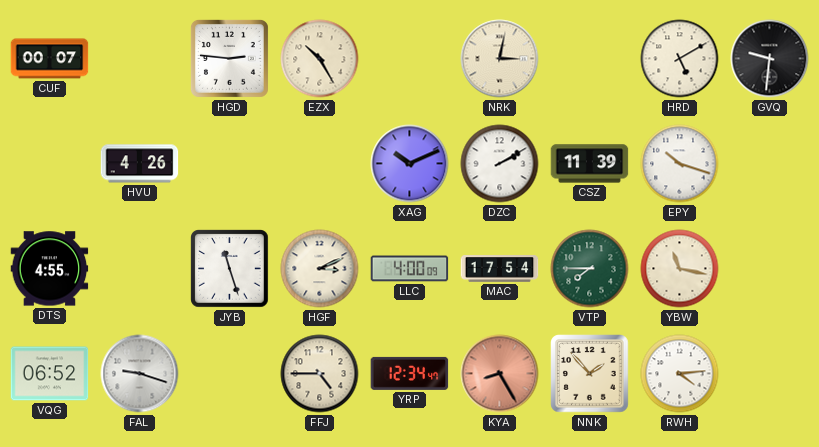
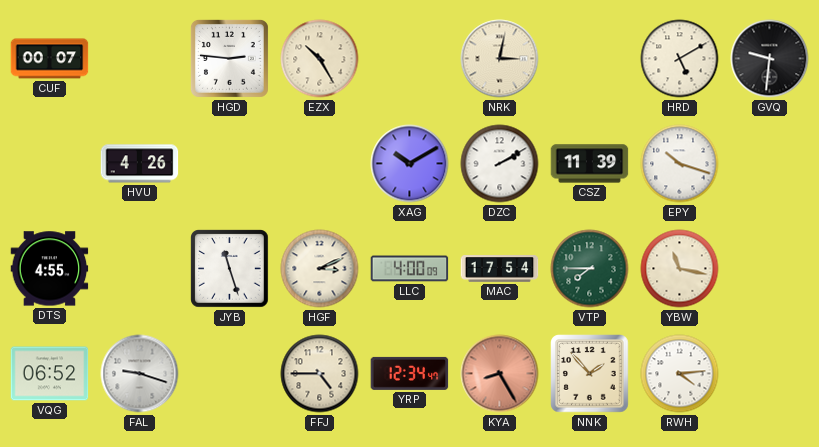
XAG: 10:11 -> 10:10 (410, 164)
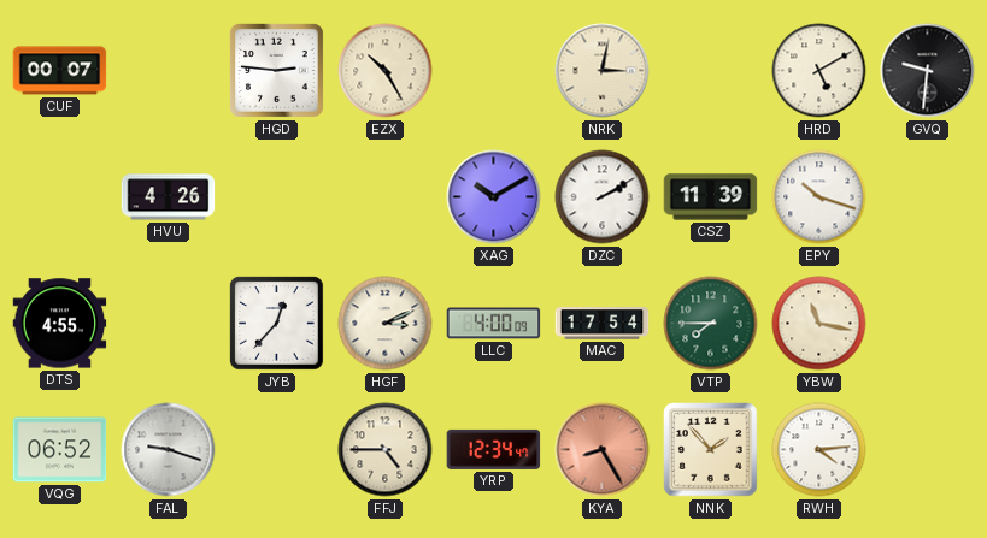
JYB: 11:27 -> 12:37 (277, 324)
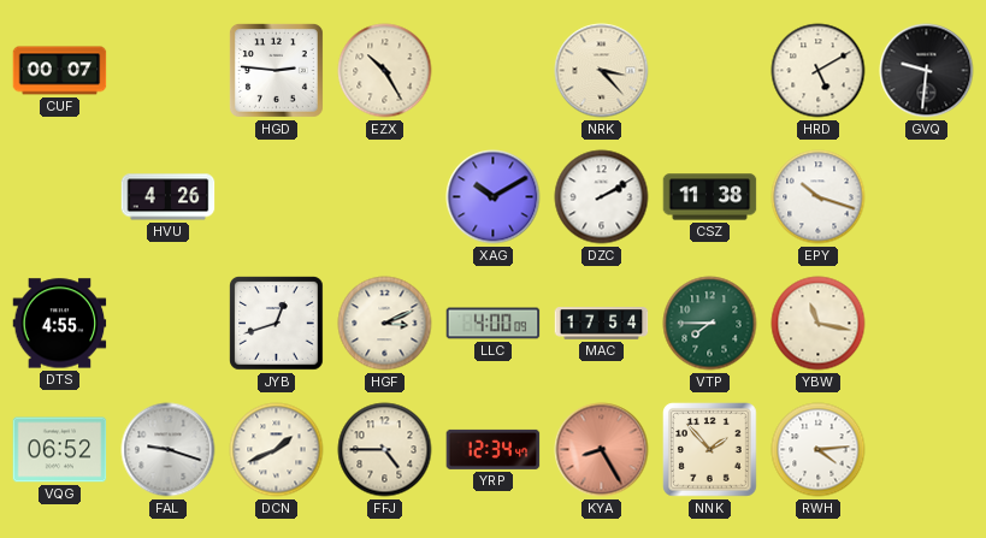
NRK: 3:02 -> 3:23 (602, 71)
CSZ: 11:39 -> 11:38 (710, 197)
JYB: 12:37 -> 12:42 (277, 324)
DCN: none -> 1:41 (277, 450)
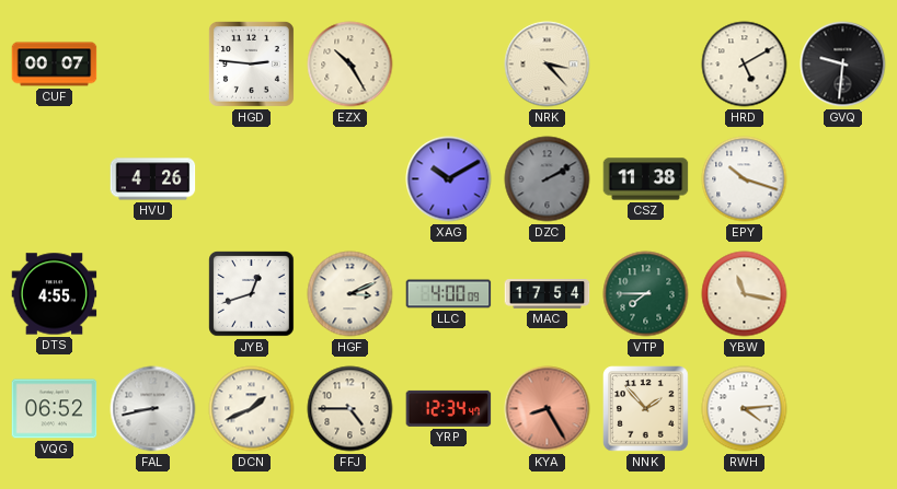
DZC dial: white -> grey (548, 179)
FAL: 9:18 -> 8:43 (153, 409)
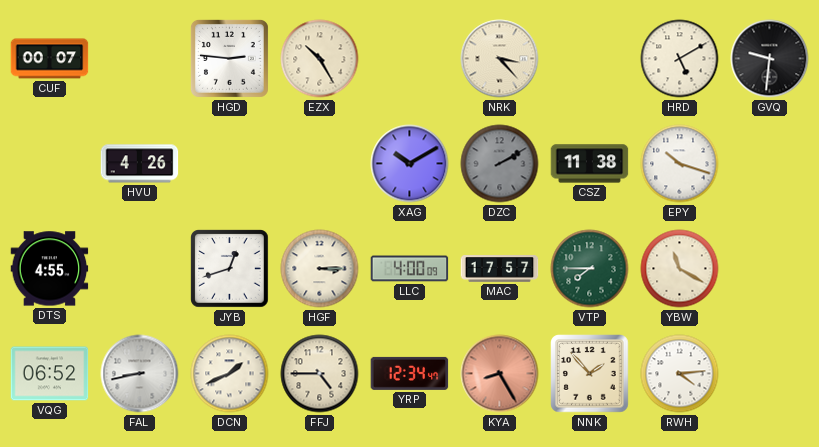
HGF: 3:11 -> 3:15 (320, 269)
MAC: 17:54 -> 17:57 (500, 269)
YBW: 11:17 -> 11:20 (680, 269)
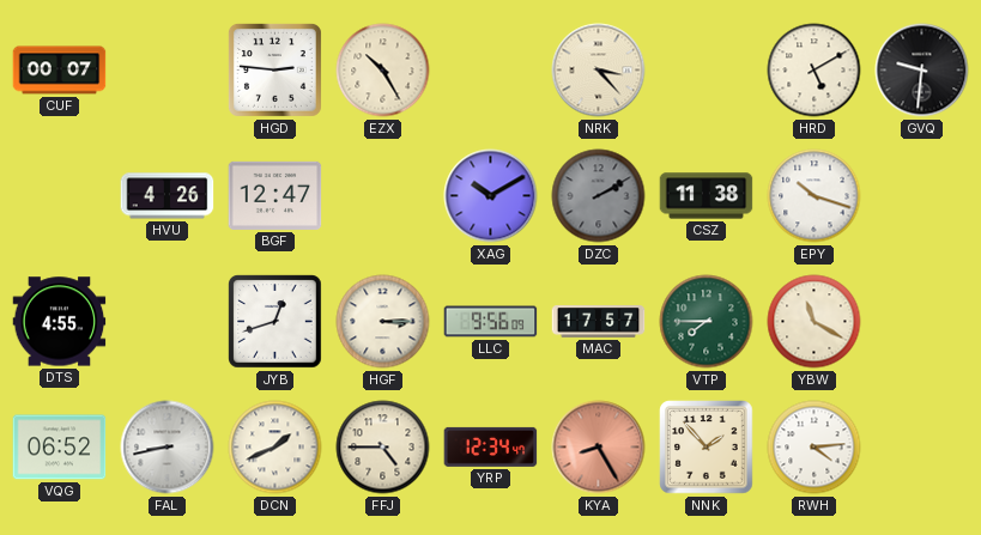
BGF: none -> 12:47 (275, 195)
LLC: 4:00 -> 9:56 (491, 322)
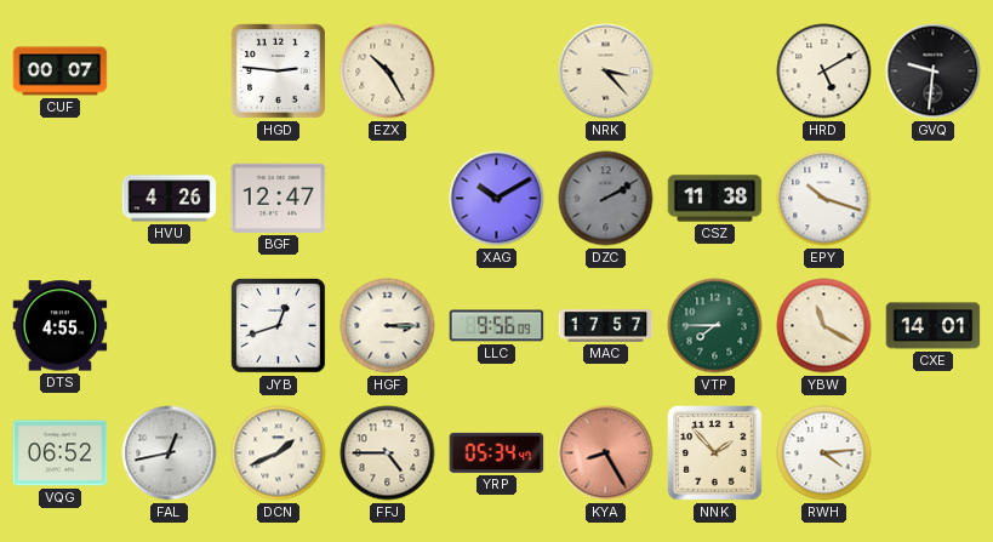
CXE: none -> 14:01 (934, 326)
FAL: 8:43 -> 12:43 (170, 453)
YRP: 12:34 -> 05:34 (497, 452)
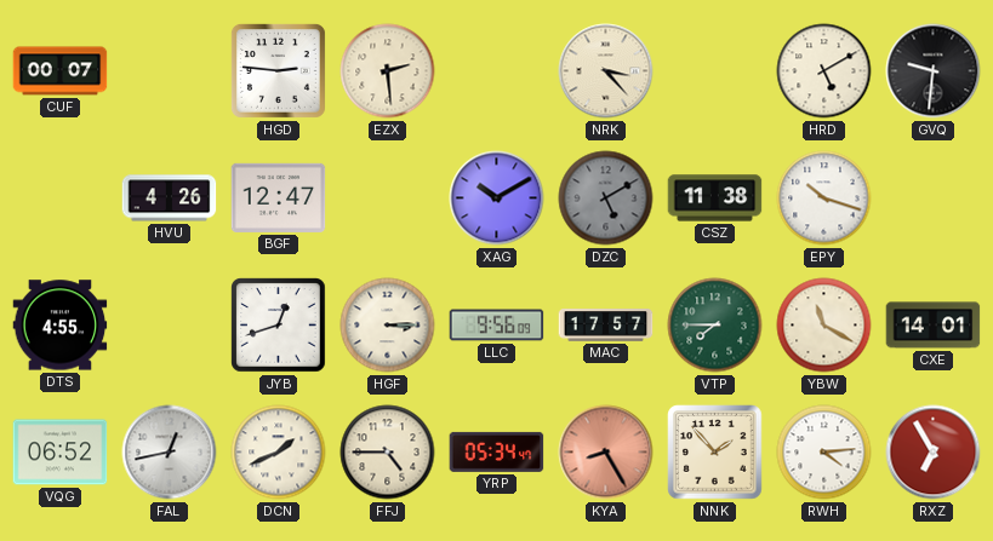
EZX: 10:25 -> 2:29 (388, 71)
DZC: 2:10 -> 5:10 (606, 198)
RXZ: none -> 6:55 (934, 453)
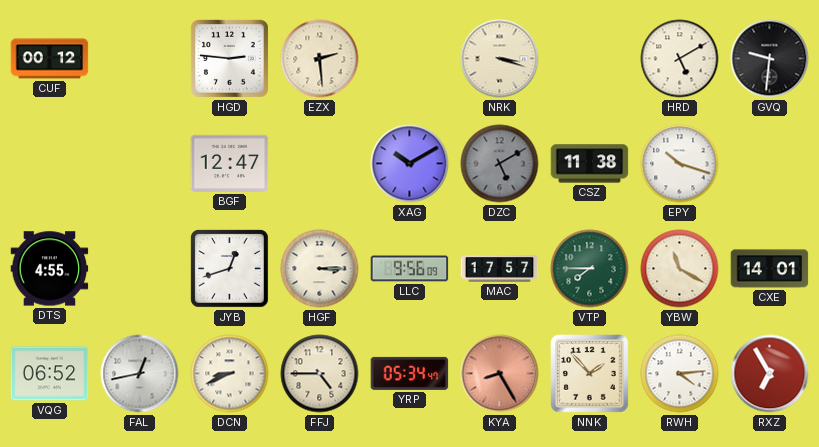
CUF: 00:07 -> 00:12 (50, 59)
NRK: 3:23 -> 3:18 (500, 59)
HVU: 4:26 -> none (170, 198)
DCN: 1:41 -> 8:41 (230, 374)
